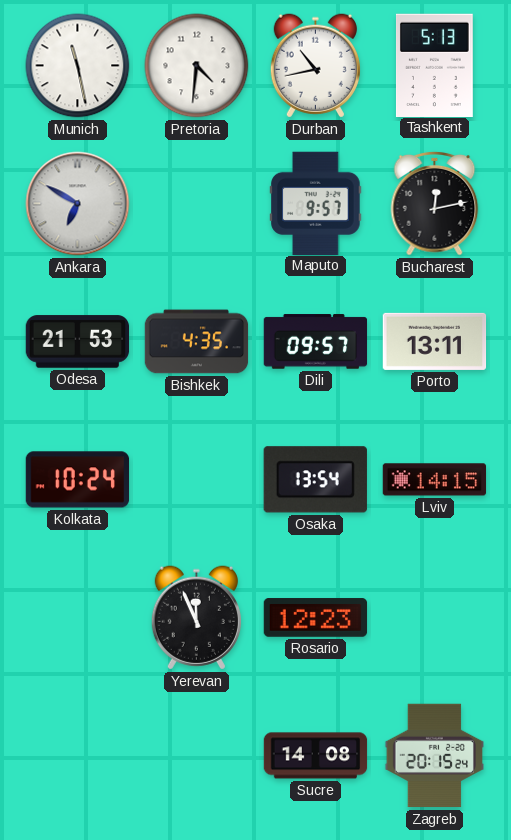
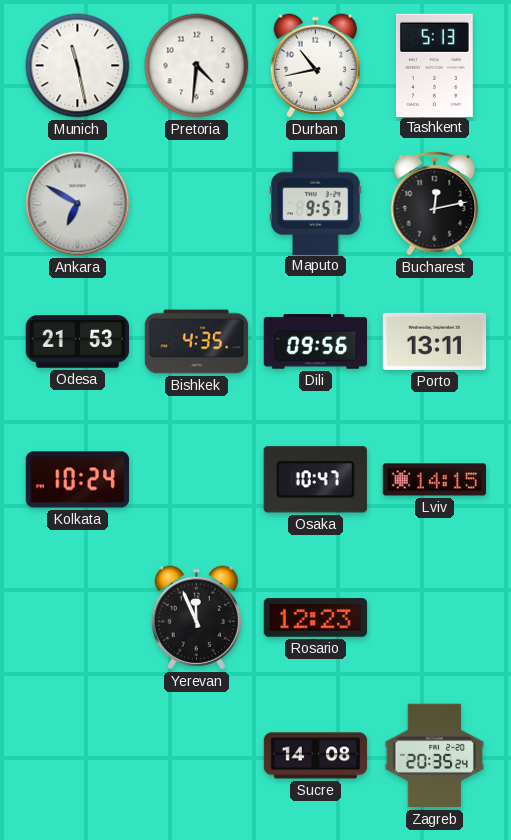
Dili: 09:57 -> 09:56 (316, 342)
Osaka: 13:54 -> 10:47 (315, 480)
Zagreb: 20:15 -> 20:35 (434, 756)
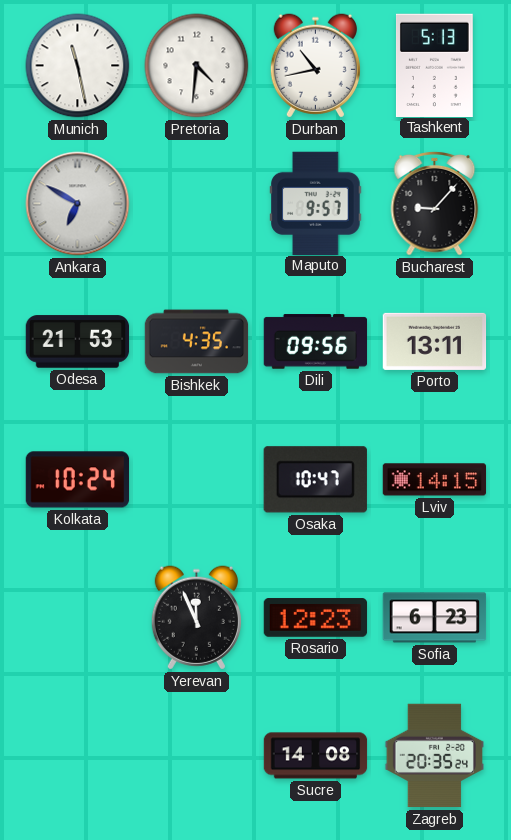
Bucharest: 12:13 -> 9:07 (435, 203)
Sofia: none -> 6:23 (435, 618)
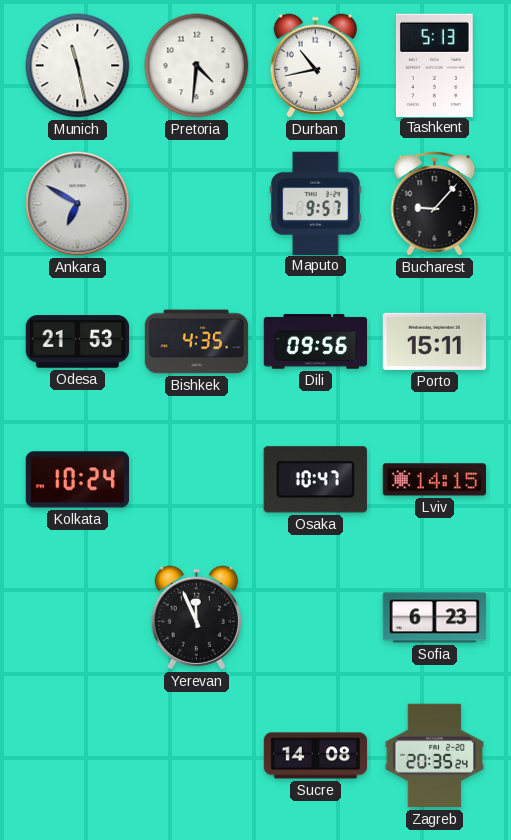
Porto: 13:11 -> 15:11 (435, 341)
Rosario: 12:23 -> none (316, 618)
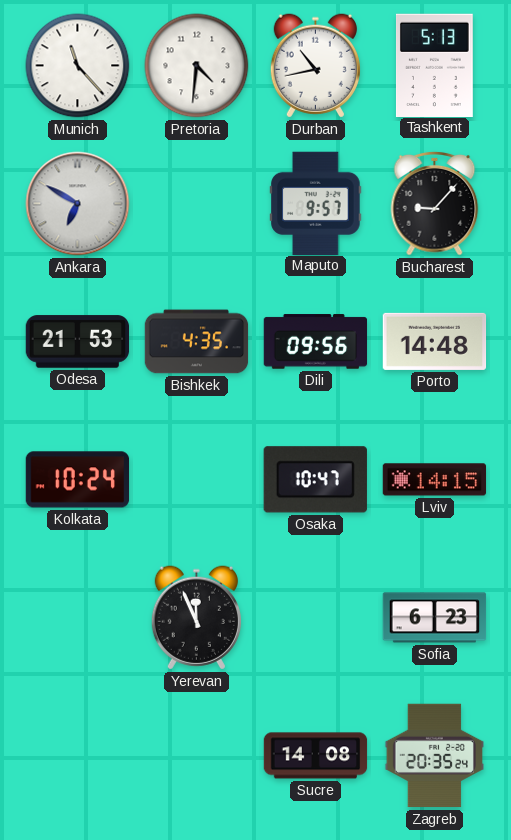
Munich: 11:28 -> 11:23 (78, 66)
Porto: 15:11 -> 14:48 (435, 341)
